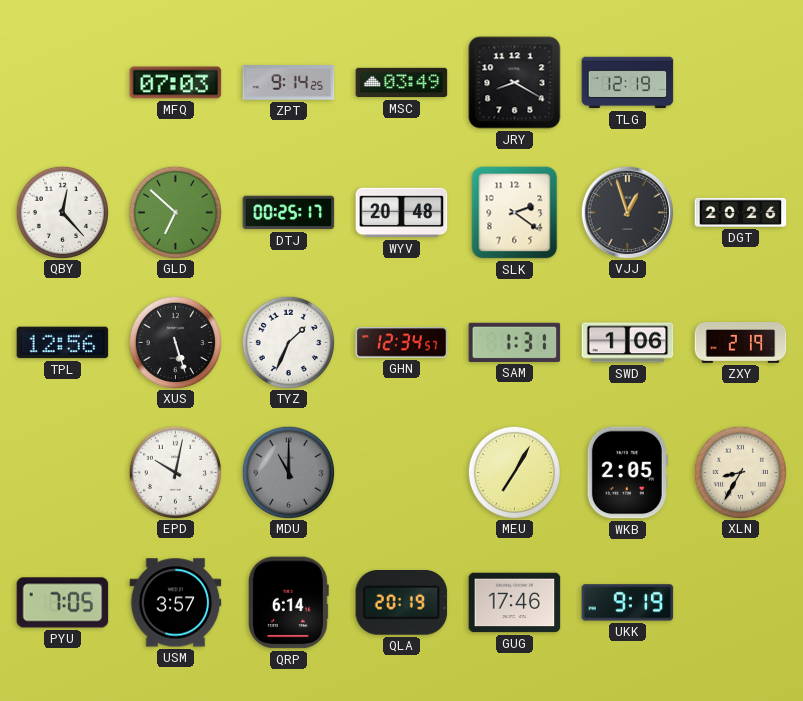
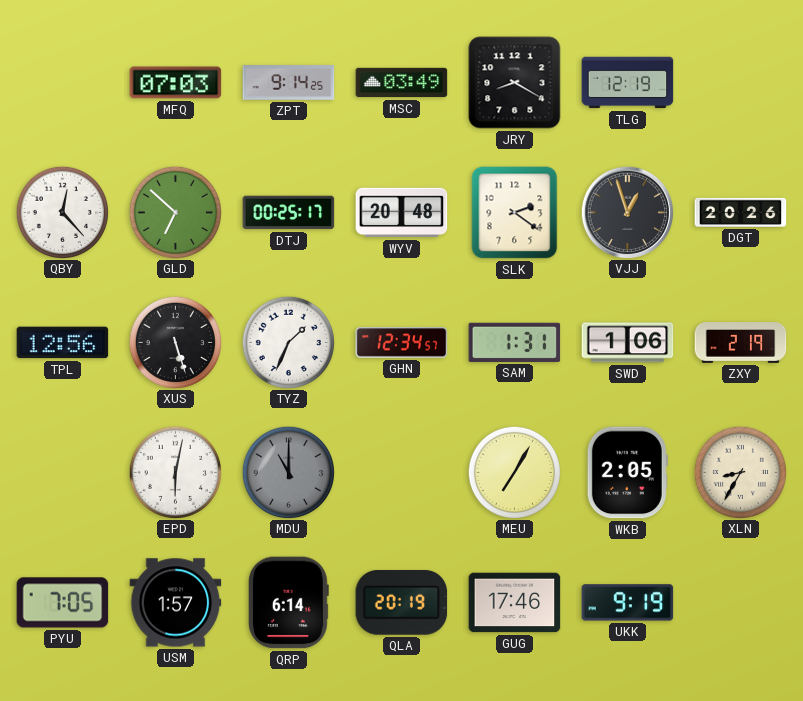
EPD: 10:02 -> 6:02 (175, 472)
USM: 3:57 -> 1:57 (176, 603)
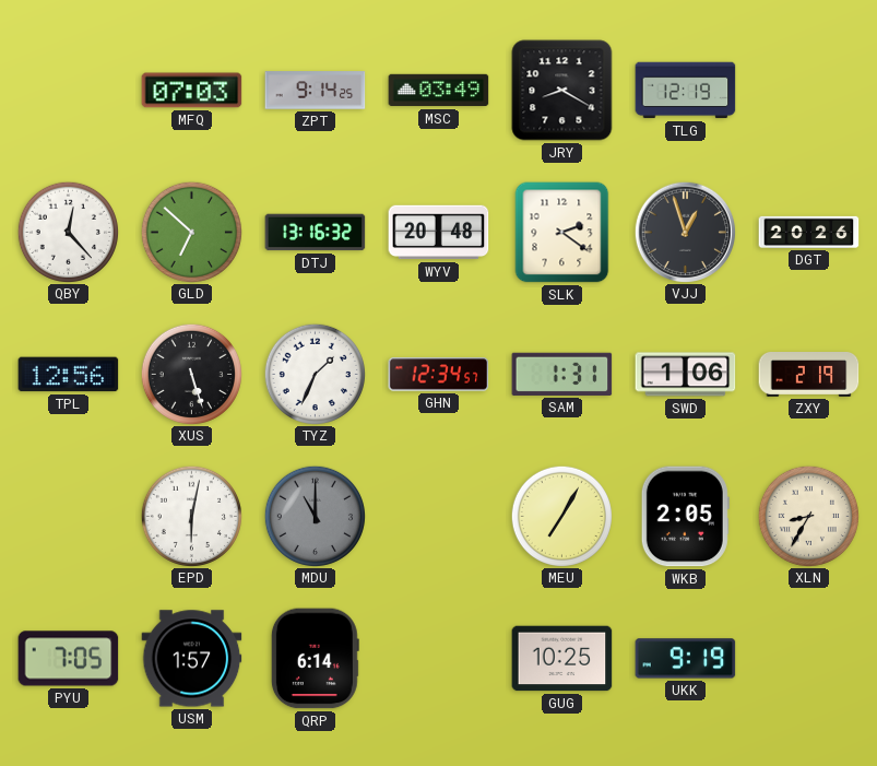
DTJ: 00:25 -> 13:16 (316, 233)
QLA: 20:19 -> none (402, 603)
GUG: 17:46 -> 10:25 (562, 659)
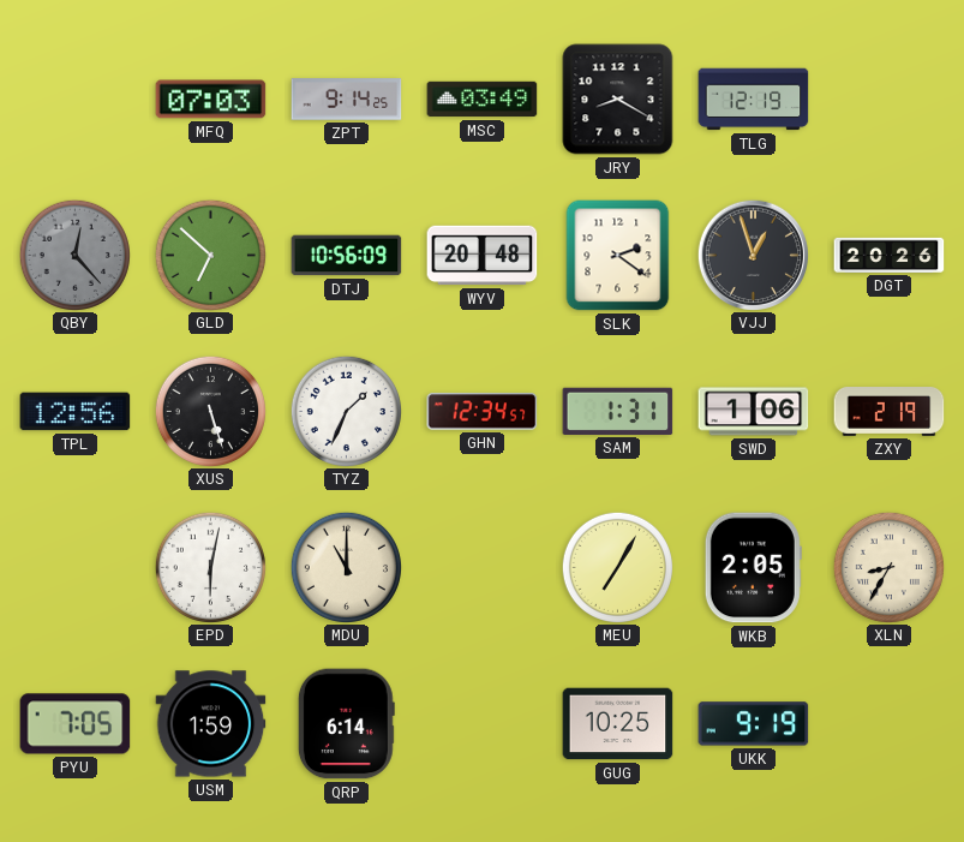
QBY dial: white -> grey (74, 255)
DTJ: 13:16 -> 10:56 (347, 256)
MDU dial: grey -> cream (346, 567)
USM: 1:57 -> 1:59 (211, 724)
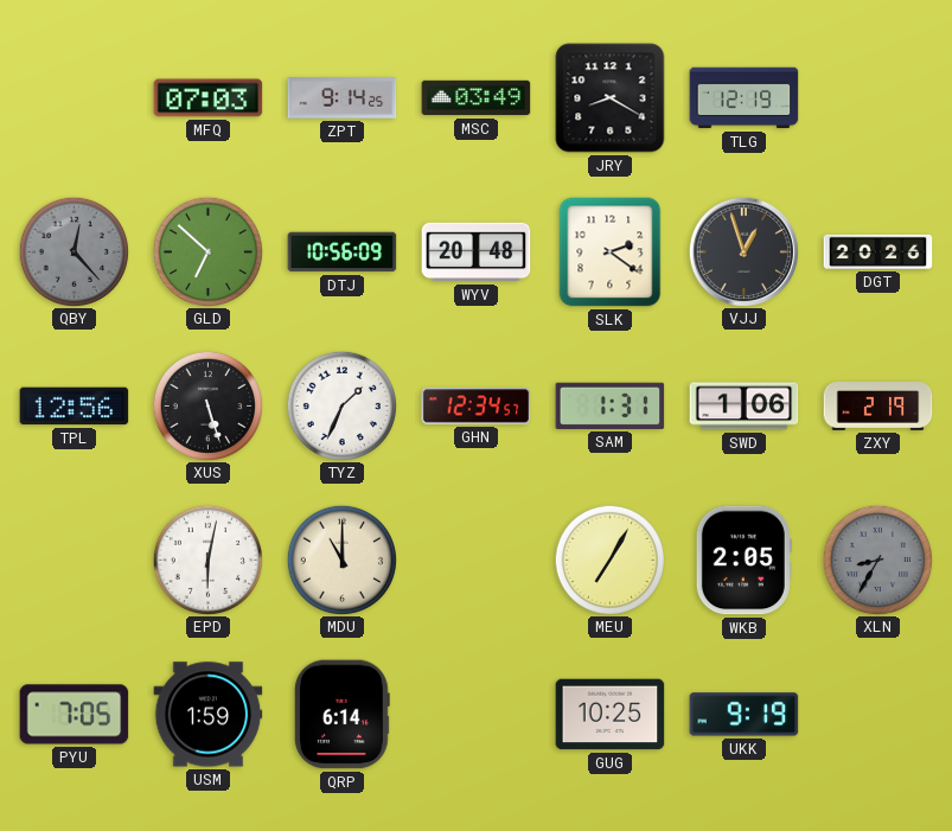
XLN dial: cream -> grey (877, 560)
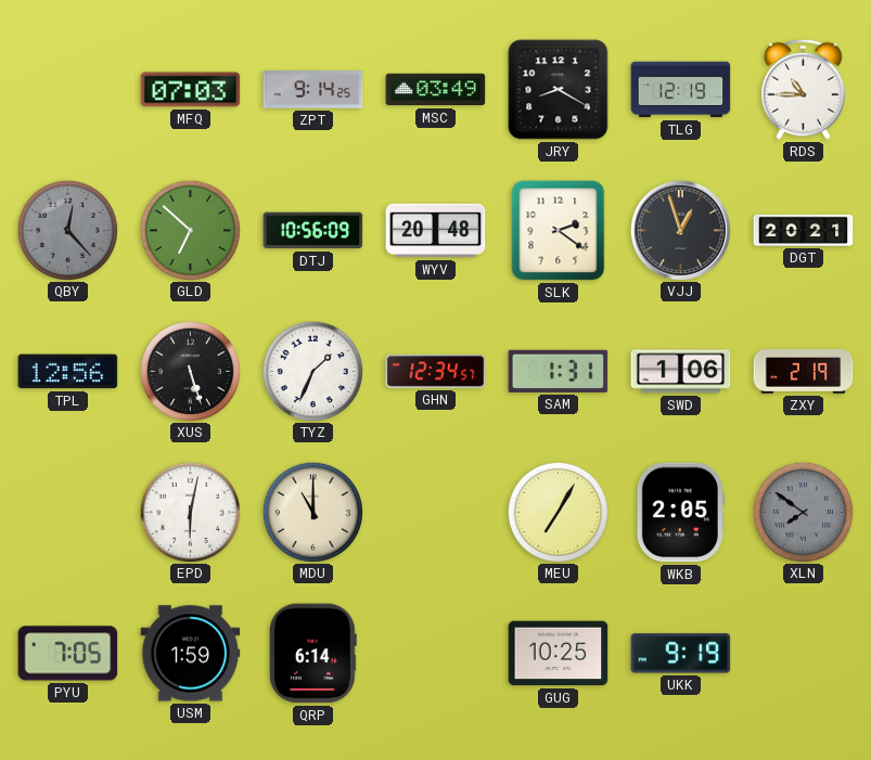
RDS: none -> 10:45 (804, 89)
DGT: 20:26 -> 20:21 (804, 230)
XLN: 8:35 -> 7:51 (803, 512)
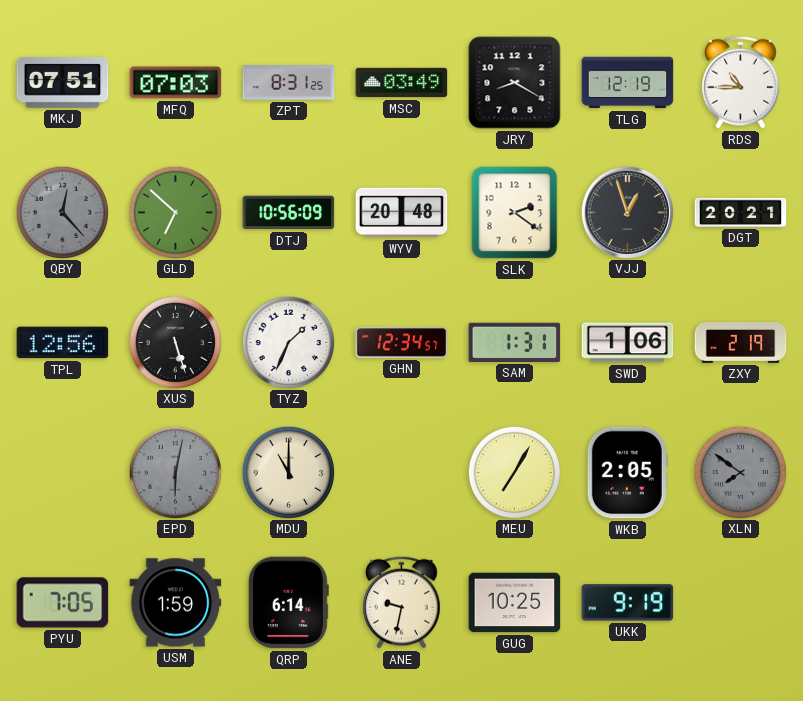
MKJ: none -> 07:51 (63, 82)
ZPT: 9:14 -> 8:31 (289, 83)
EPD dial: white -> grey (175, 472)
ANE: none -> 9:32 (402, 602)
